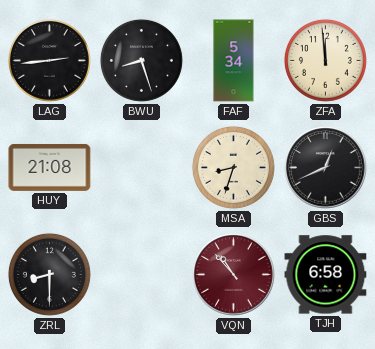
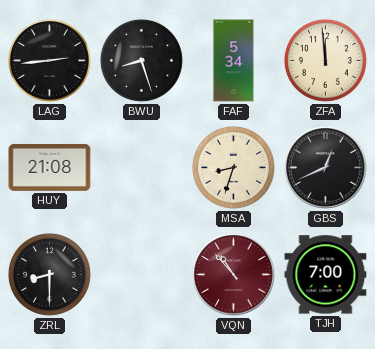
TJH: 6:58 -> 7:00 (326, 275)
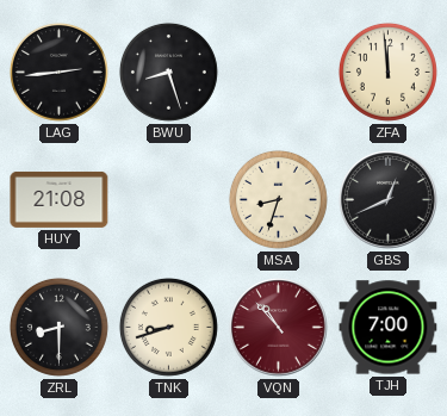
FAF: 5:34 -> none (234, 61)
TNK: none -> 8:42 (168, 327)
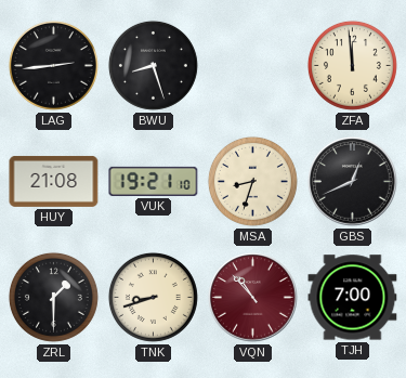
VUK: none -> 19:21 (154, 181)
ZRL: 8:30 -> 1:30 (53, 297)
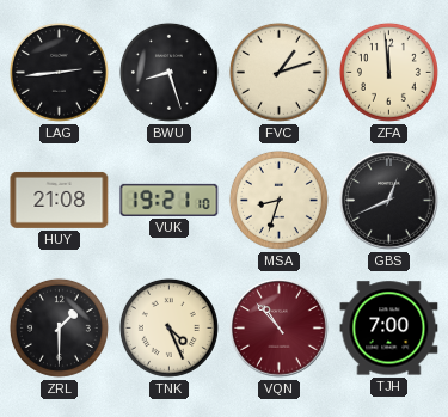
FVC: none -> 1:12 (278, 72)
TNK: 8:42 -> 4:26 (168, 327)
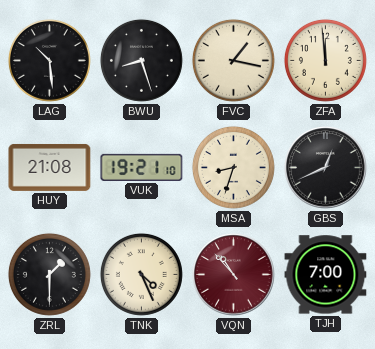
LAG: 2:44 -> 10:29 (49, 60)
FVC: 1:12 -> 1:17 (233, 60)
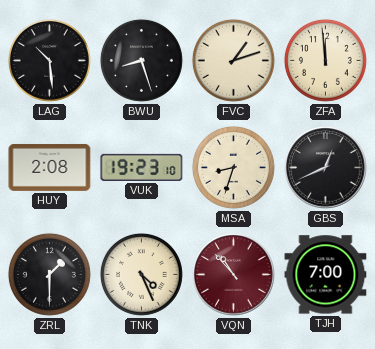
FVC: 1:17 -> 1:12 (233, 60)
HUY: 21:08 -> 2:08 (50, 167)
VUK: 19:21 -> 19:23 (142, 167)
